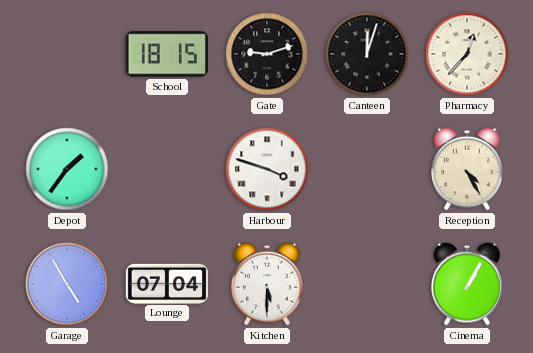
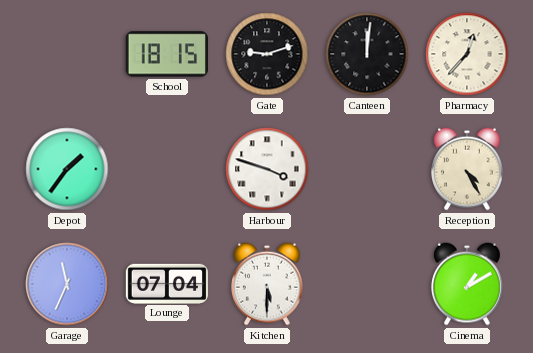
Canteen: 12:03 -> 12:01 (367, 54)
Garage: 4:55 -> 11:34 (67, 284)
Cinema: 1:05 -> 1:10 (468, 284)
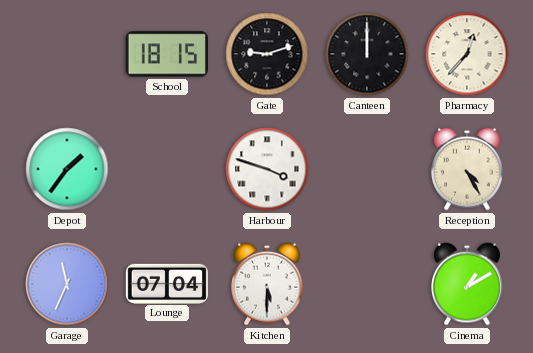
Canteen: 12:01 -> 12:00 (367, 54)
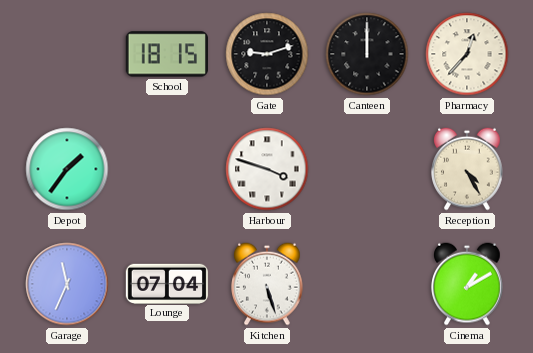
Kitchen: 5:30 -> 5:27 (268, 284)
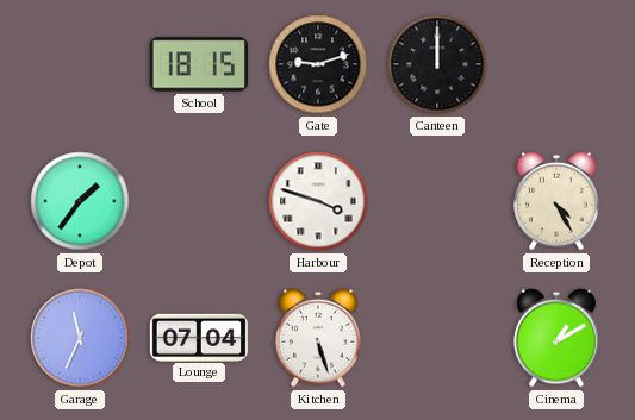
Pharmacy: 12:37 -> none (467, 54)
